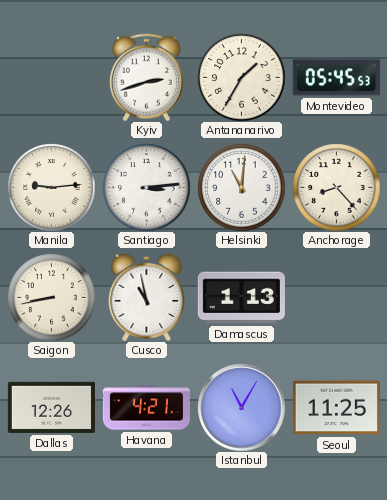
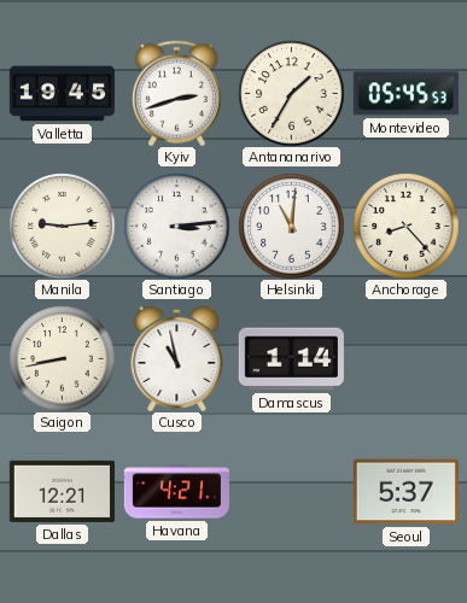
Valletta: none -> 19:45 (62, 94)
Damascus: 1:13 -> 1:14 (291, 359)
Dallas: 12:26 -> 12:21 (62, 491)
Istanbul: 11:05 -> none (241, 407)
Seoul: 11:25 -> 5:37 (405, 492)
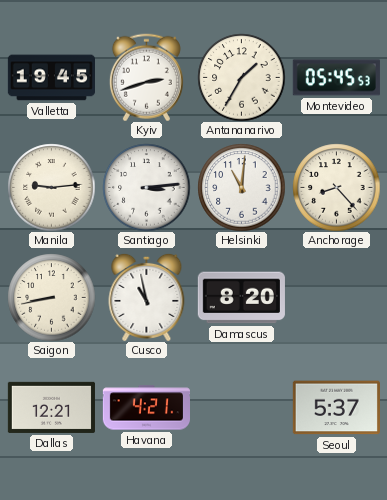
Damascus: 1:14 -> 8:20 (241, 298)
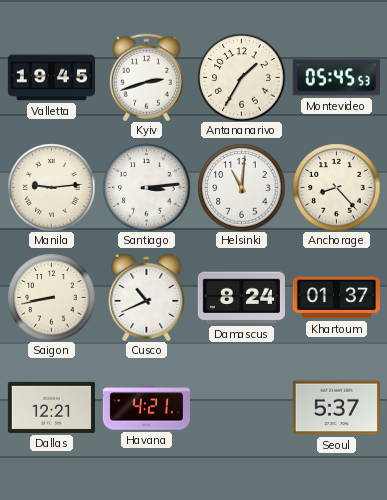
Cusco: 10:58 -> 10:41 (147, 297)
Damascus: 8:20 -> 8:24 (241, 298)
Khartoum: none -> 01:37 (336, 298)
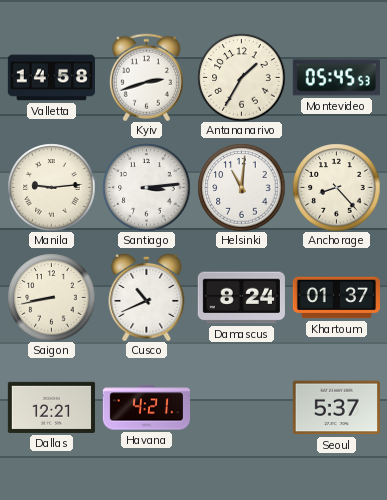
Valletta: 19:45 -> 14:58 (51, 78)
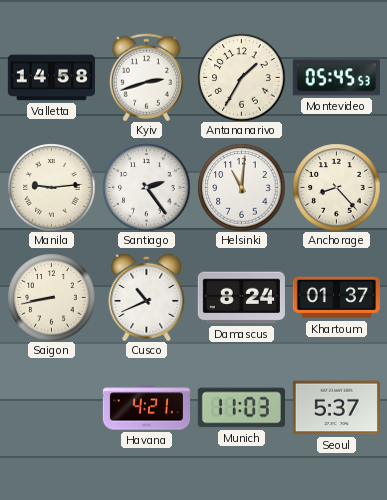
Santiago: 3:14 -> 2:24 (146, 187)
Dallas: 12:21 -> none (51, 407)
Munich: none -> 11:03 (241, 408)
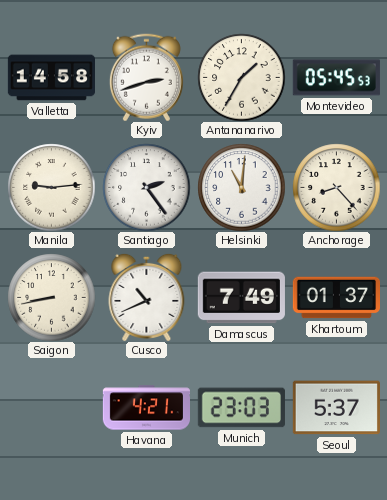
Damascus: 8:24 -> 7:49 (241, 298)
Munich: 11:03 -> 23:03 (241, 408)
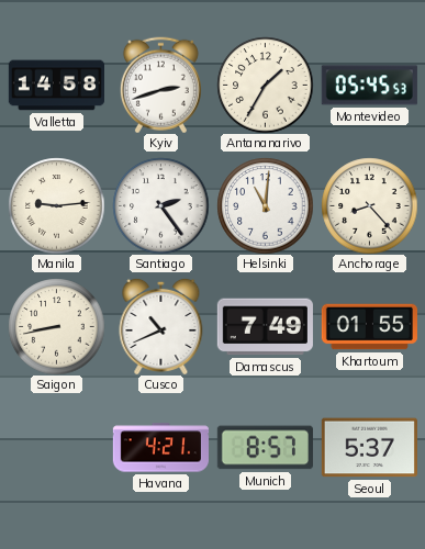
Khartoum: 01:37 -> 01:55 (369, 327)
Munich: 23:03 -> 8:57 (265, 448)
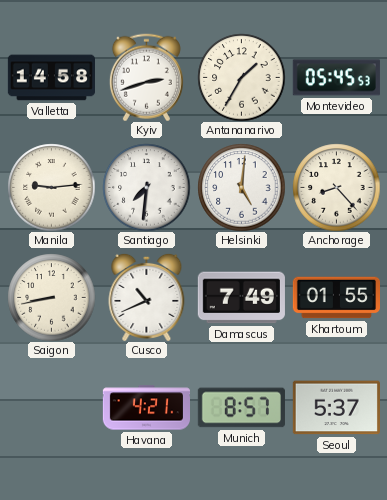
Santiago: 2:24 -> 7:31 (146, 187)
Helsinki: 11:01 -> 5:01 (241, 187)
